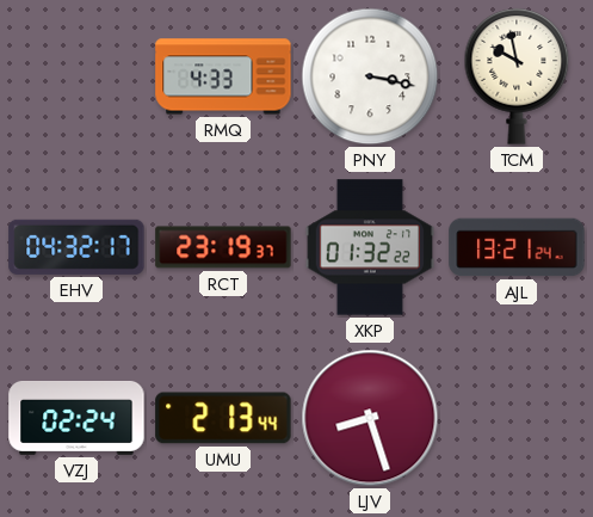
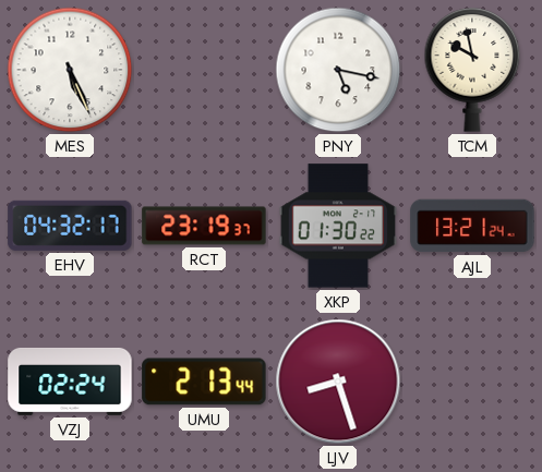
MES: none -> 5:26 (70, 70)
RMQ: 4:33 -> none (223, 76)
PNY: 3:17 -> 5:17 (338, 70)
XKP: 01:32 -> 01:30 (337, 226)
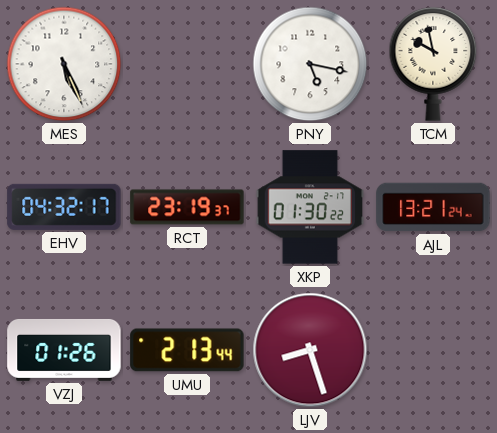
VZJ: 02:24 -> 01:26 (64, 350)
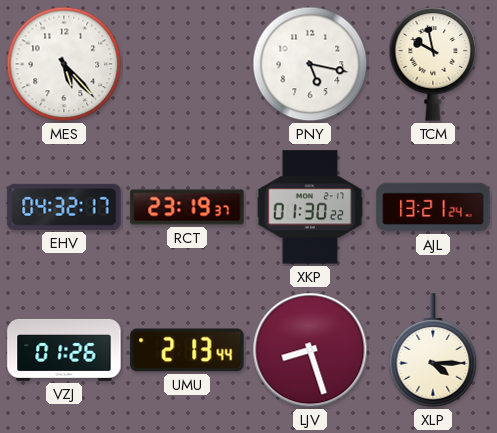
MES: 5:26 -> 5:23 (64, 64)
XLP: none -> 4:15 (433, 350)
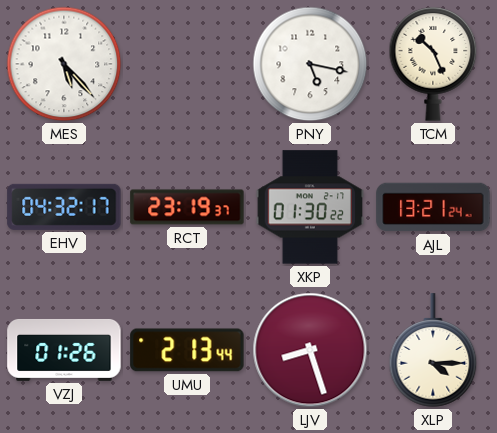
TCM: 9:58 -> 10:26 (433, 64)
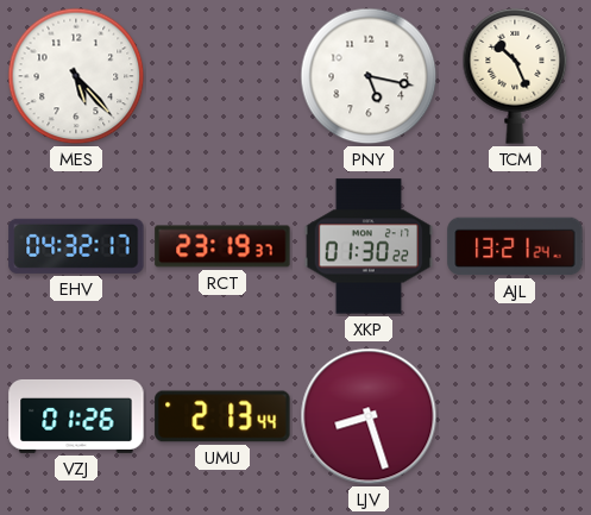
XLP: 4:15 -> none (433, 350)
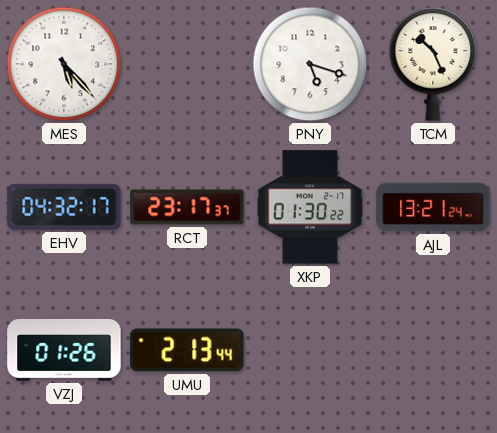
PNY: 5:17 -> 5:18 (310, 64)
RCT: 23:19 -> 23:17 (187, 207)
LJV: 8:27 -> none (369, 416)
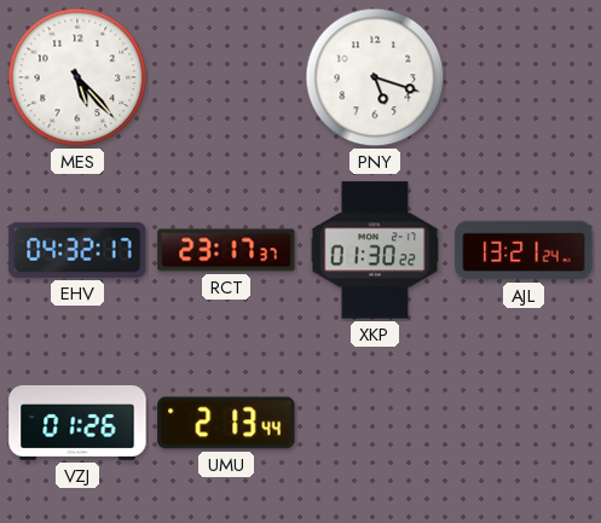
TCM: 10:26 -> none (433, 64)
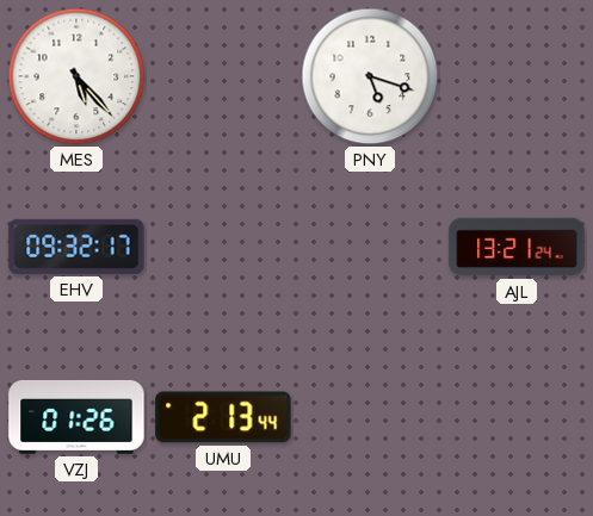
EHV: 04:32 -> 09:32 (76, 247)
RCT: 23:17 -> none (226, 250)
XKP: 01:30 -> none (374, 250)
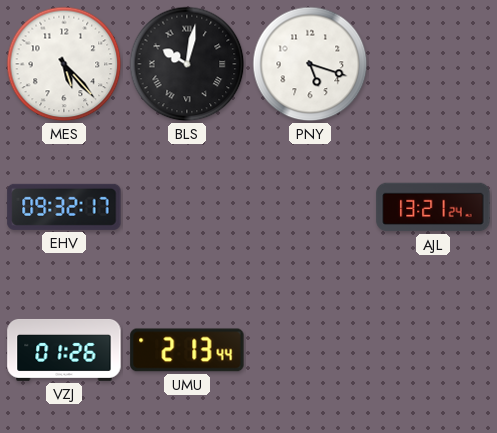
BLS: none -> 10:02 (187, 64)
